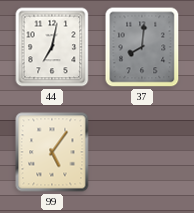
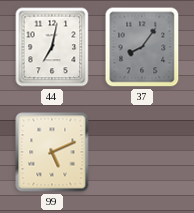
37: 8:01 -> 8:06 (142, 47)
99: 5:06 -> 5:11 (52, 152)
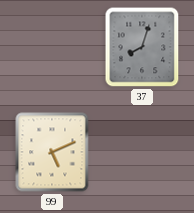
44: 7:02 -> none (52, 47)
37: 8:06 -> 8:03 (142, 47)
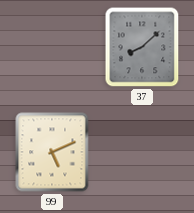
37: 8:03 -> 8:08 (142, 47)
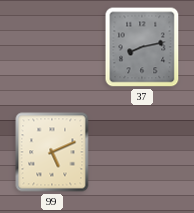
37: 8:08 -> 8:13 (142, 47)
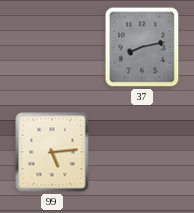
99: 5:11 -> 5:14 (52, 152)
